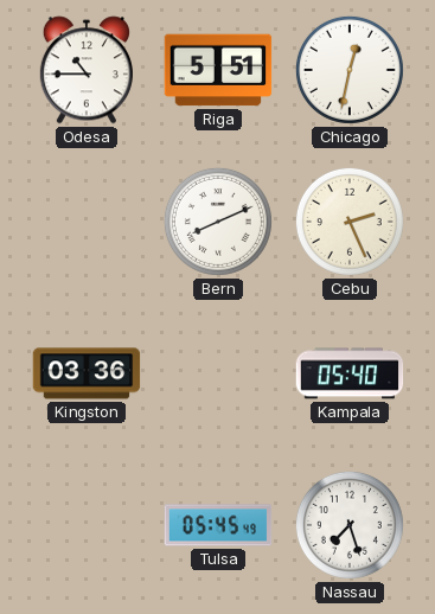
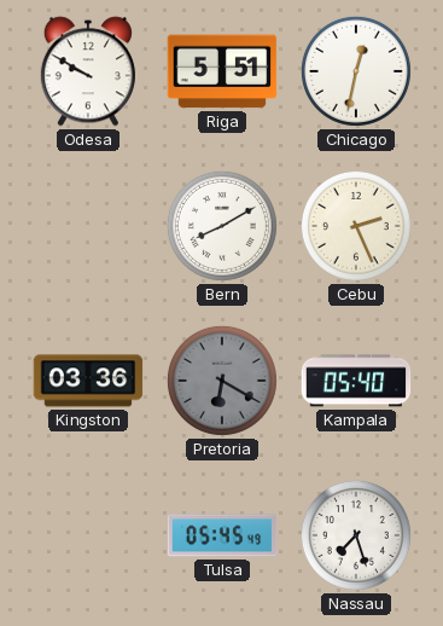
Odesa: 10:45 -> 9:50 (88, 71)
Bern: 8:11 -> 8:10 (222, 226)
Pretoria: none -> 6:20 (222, 381)
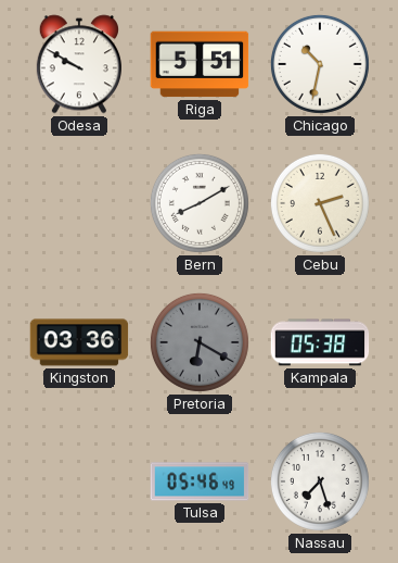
Chicago: 12:32 -> 10:32 (320, 64)
Kampala: 05:40 -> 05:38 (320, 342)
Tulsa: 05:45 -> 05:46 (200, 481)
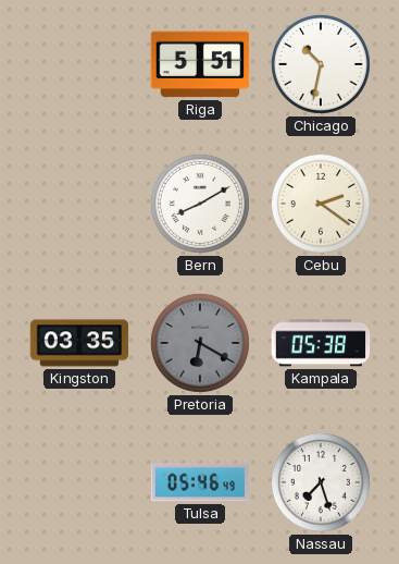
Odesa: 9:50 -> none (79, 64)
Cebu: 2:26 -> 2:21 (321, 204)
Kingston: 03:36 -> 03:35 (79, 343)
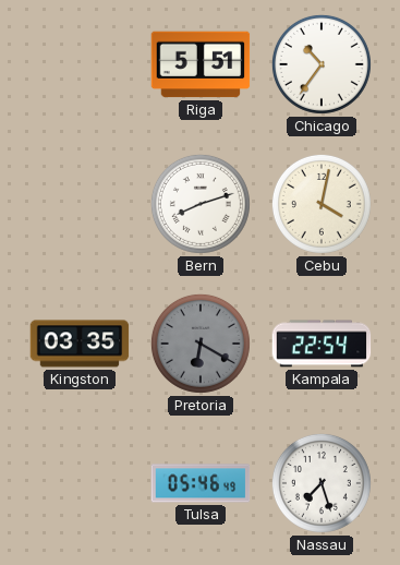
Chicago: 10:32 -> 10:36 (322, 64)
Bern: 8:10 -> 8:12 (201, 204)
Cebu: 2:21 -> 4:02 (322, 204)
Kampala: 05:38 -> 22:54 (322, 344)
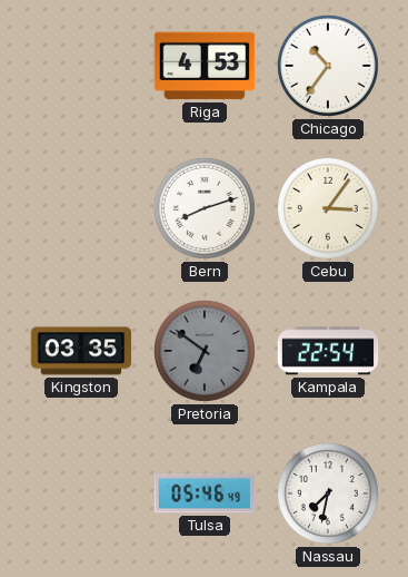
Riga: 5:51 -> 4:53 (205, 66)
Cebu: 4:02 -> 3:06 (328, 208)
Pretoria: 6:20 -> 6:51 (205, 351)
Nassau: 7:27 -> 7:32 (328, 493)
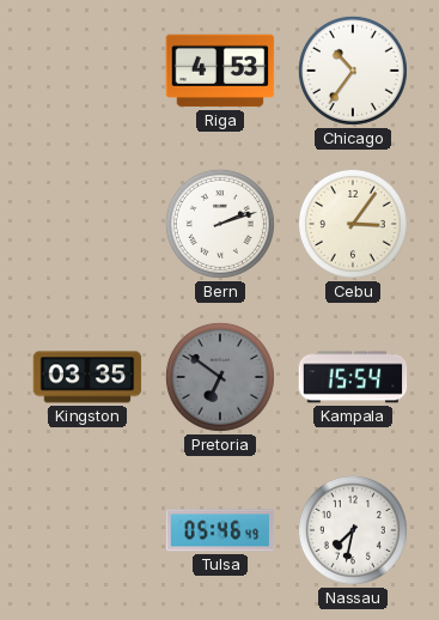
Bern: 8:12 -> 2:12 (220, 224)
Kampala: 22:54 -> 15:54 (353, 377)
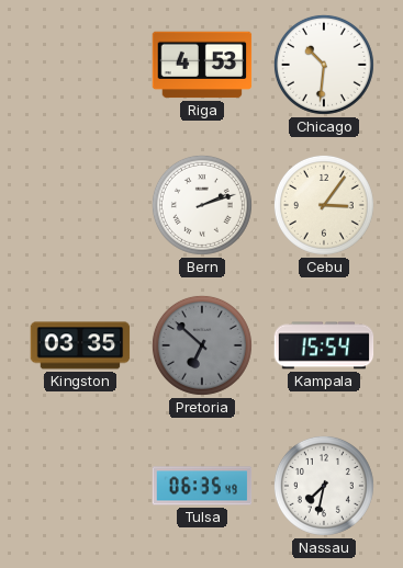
Chicago: 10:36 -> 10:31 (324, 65)
Pretoria: 6:51 -> 6:52 (202, 345)
Tulsa: 05:46 -> 06:35 (202, 486)
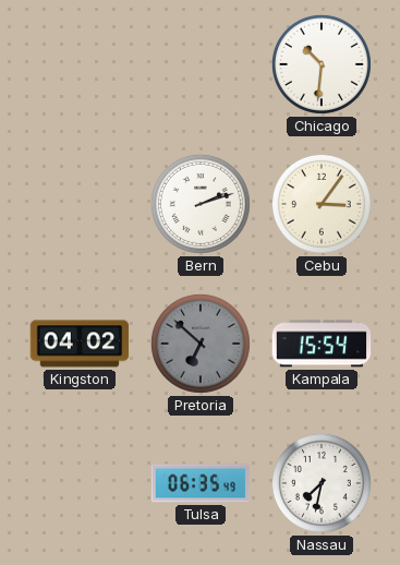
Riga: 4:53 -> none (202, 65)
Kingston: 03:35 -> 04:02 (80, 344)
